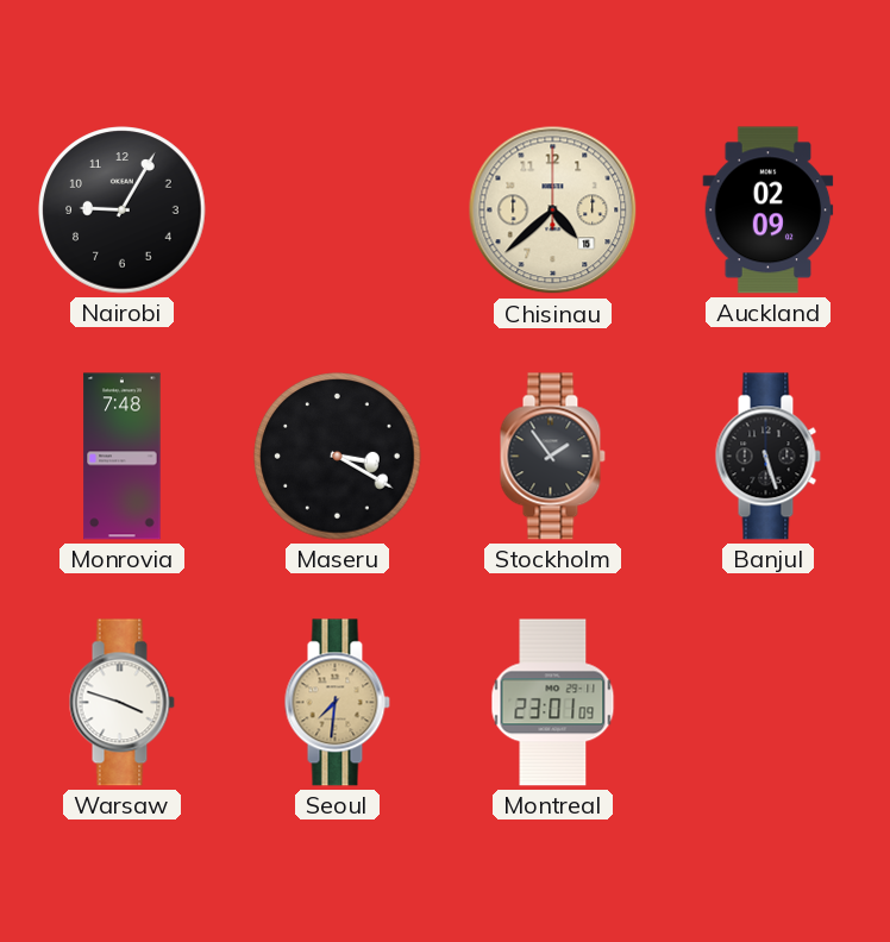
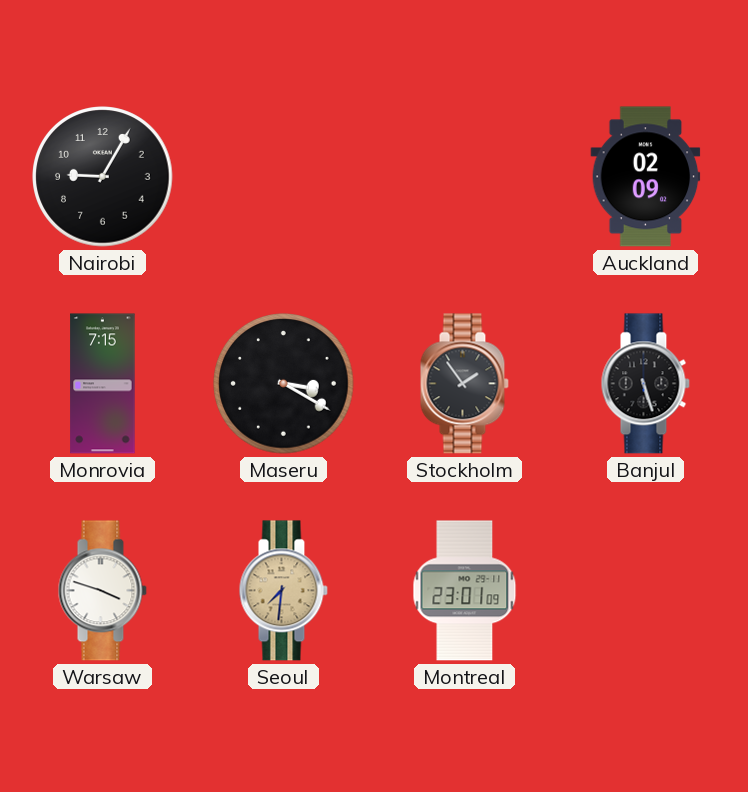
Chisinau: 4:38 -> none (553, 211)
Monrovia: 7:48 -> 7:15 (103, 384)
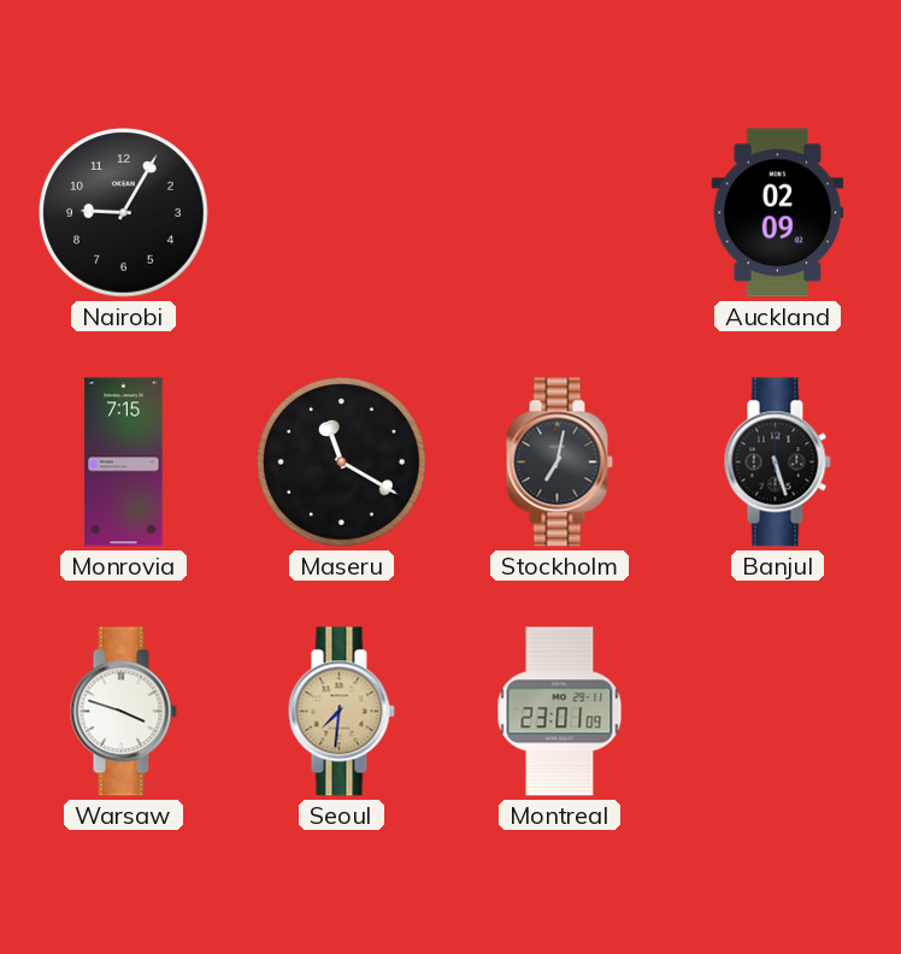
Maseru: 3:20 -> 11:20 (342, 463)
Stockholm: 1:54 -> 7:02 (559, 463)
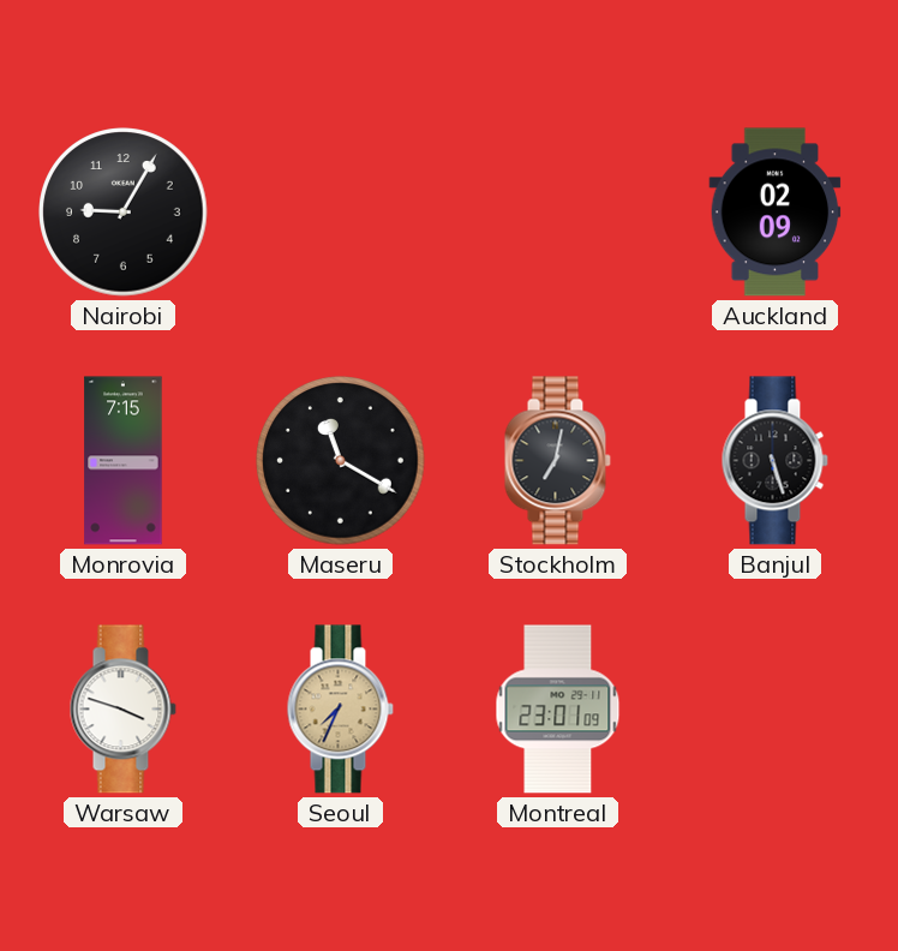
Seoul: 7:31 -> 7:34 (340, 710)
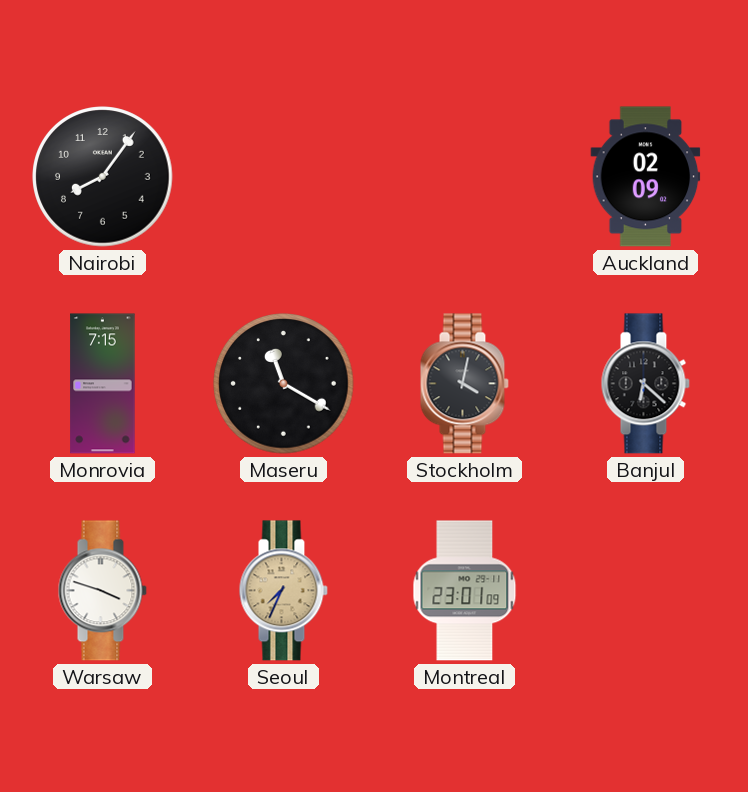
Nairobi: 9:05 -> 8:06 (103, 177)
Stockholm: 7:02 -> 4:02 (464, 384)
Banjul: 5:27 -> 6:22 (645, 384)
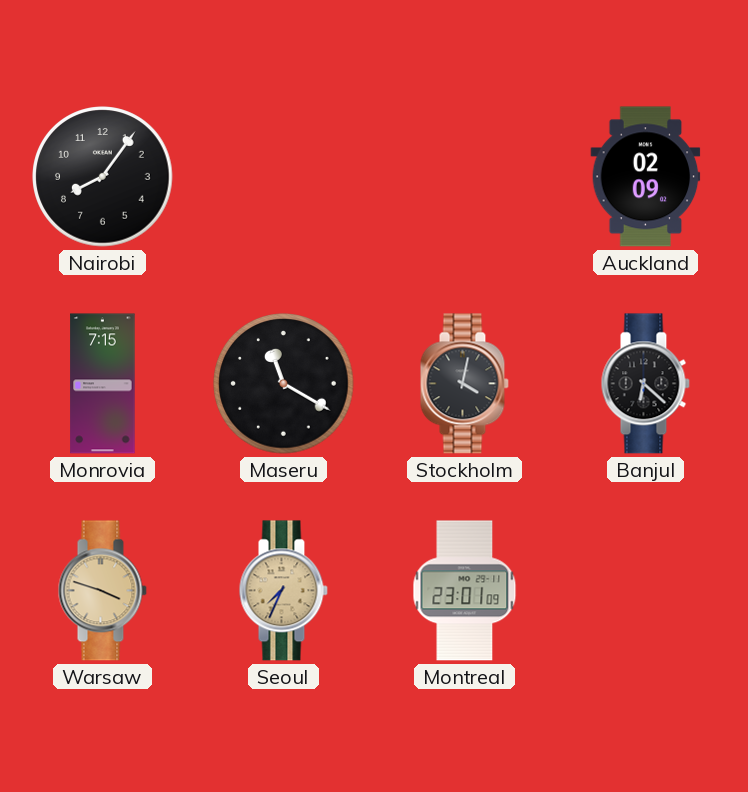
Warsaw dial: white -> champagne (102, 591)
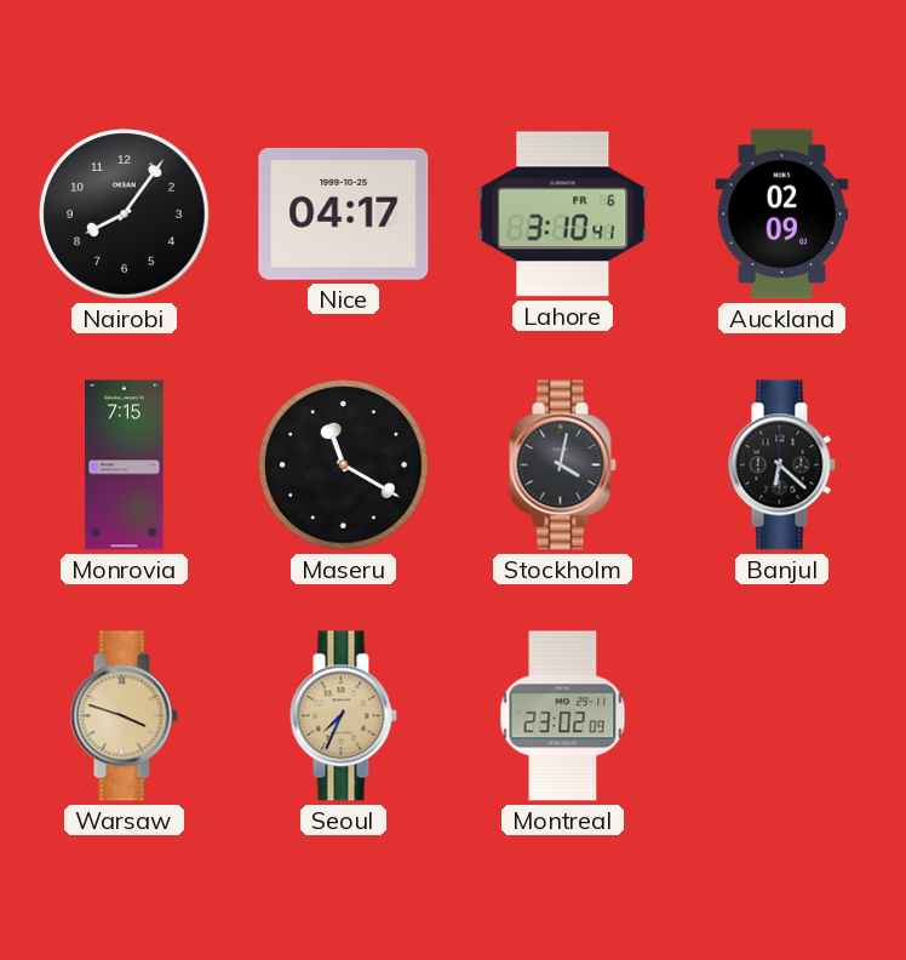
Nice: none -> 04:17 (344, 215)
Lahore: none -> 3:10 (563, 215)
Montreal: 23:01 -> 23:02 (563, 716)
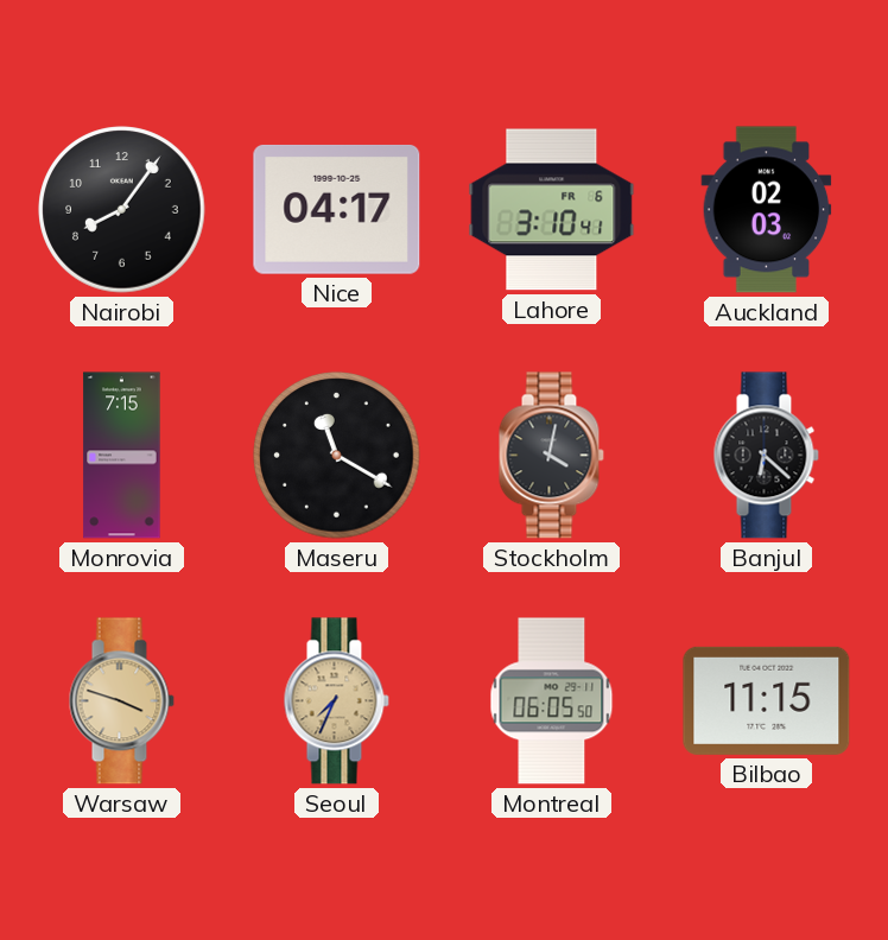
Auckland: 02:09 -> 02:03 (767, 210)
Montreal: 23:02 -> 06:05 (552, 701)
Bilbao: none -> 11:15 (767, 700)
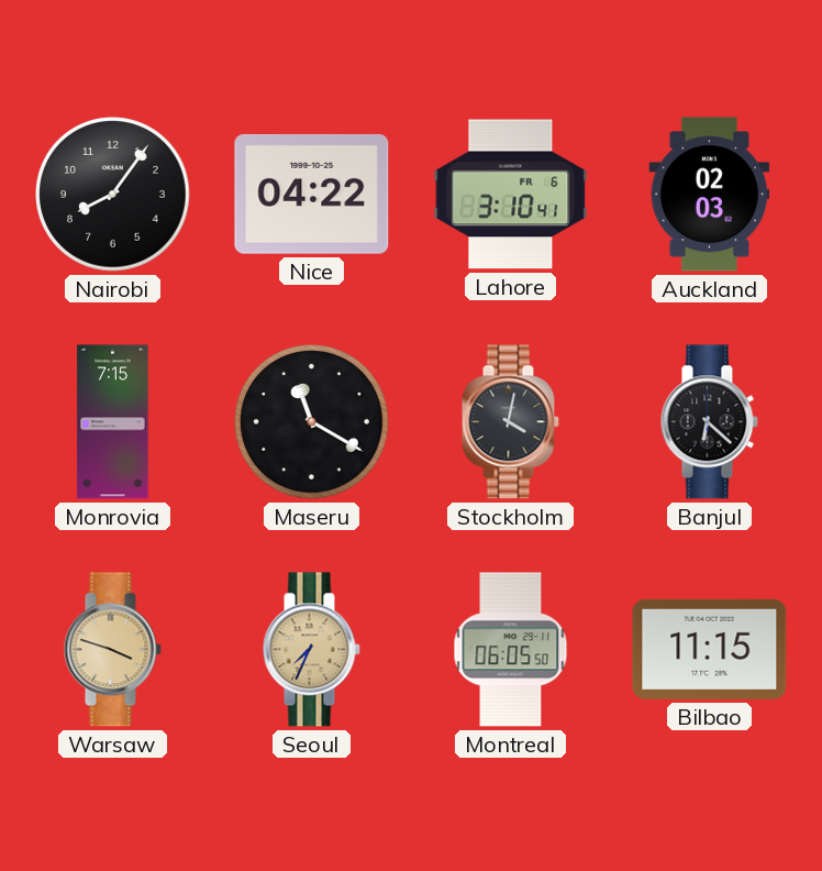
Nice: 04:17 -> 04:22 (312, 195)
